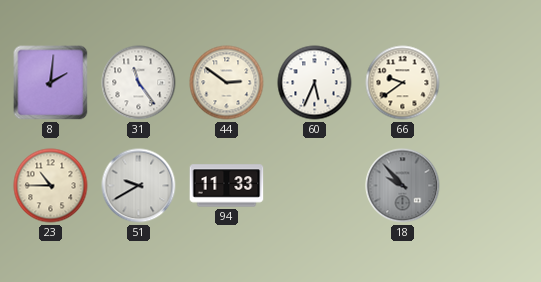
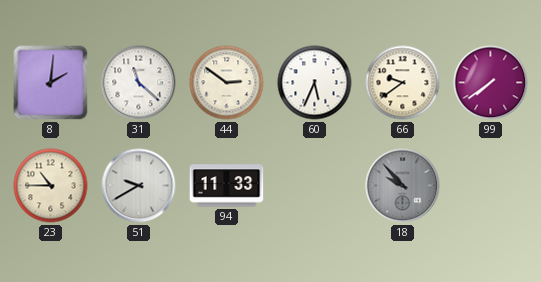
31: 11:24 -> 11:22 (139, 83)
99: none -> 7:39 (491, 83)
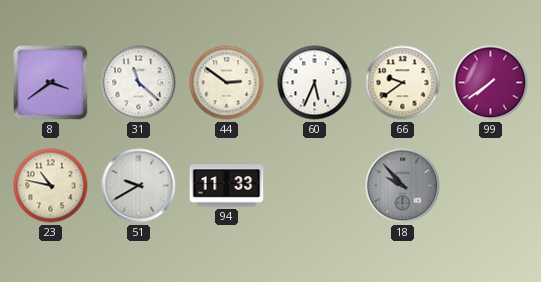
8: 2:01 -> 3:39 (51, 83)
23: 10:45 -> 10:47 (51, 186)
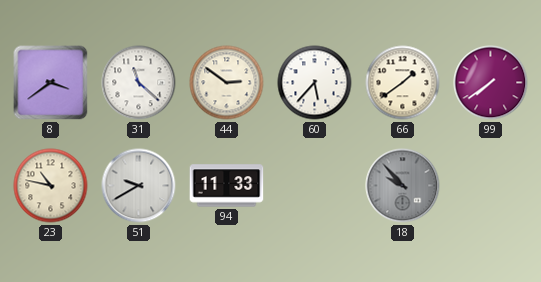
60: 5:34 -> 5:37 (315, 83)
66: 9:39 -> 1:39 (403, 83)
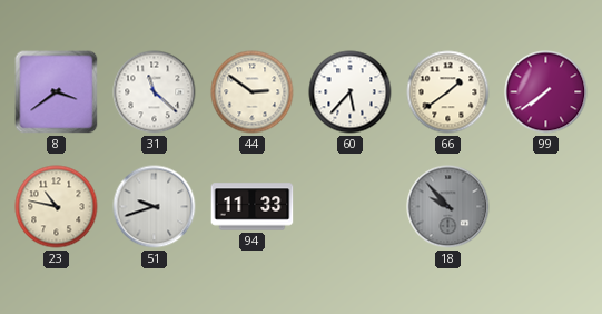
51: 9:40 -> 9:42 (155, 207)
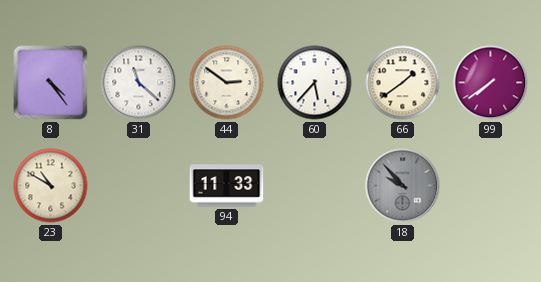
8: 3:39 -> 4:24 (51, 83)
23: 10:47 -> 10:50 (51, 186)
51: 9:42 -> none (155, 207)
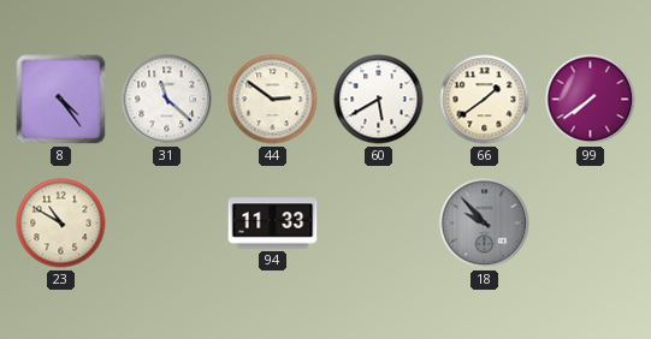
60: 5:37 -> 5:40 (379, 100)
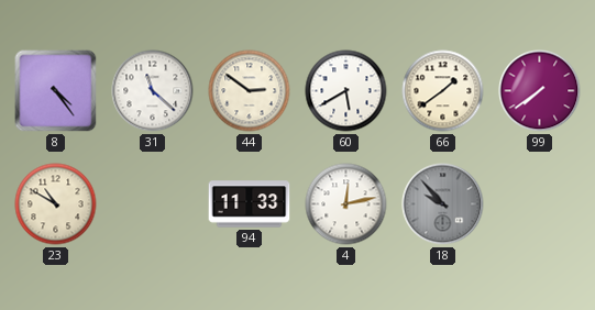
4: none -> 12:13 (346, 204)
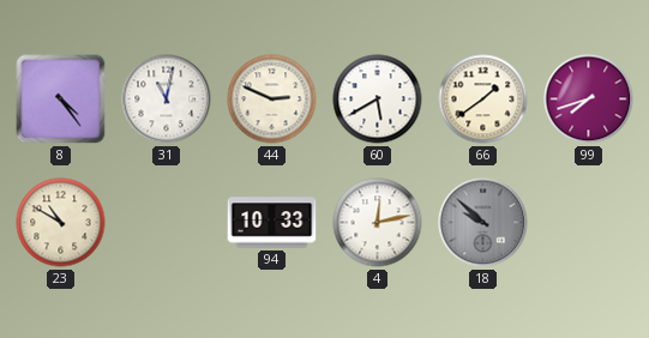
31: 11:22 -> 11:02 (167, 99)
44: 2:51 -> 2:49 (272, 99)
99: 7:39 -> 7:42 (589, 99)
94: 11:33 -> 10:33 (272, 223)
18: 9:53 -> 9:52 (483, 223)
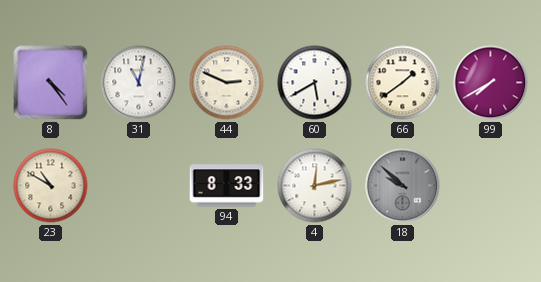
99: 7:42 -> 7:40 (491, 83)
94: 10:33 -> 8:33 (227, 186)
